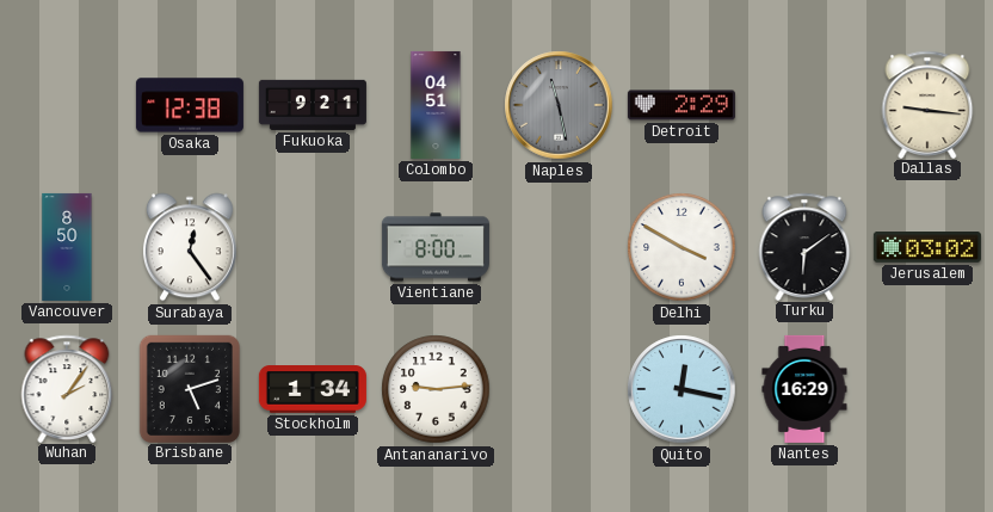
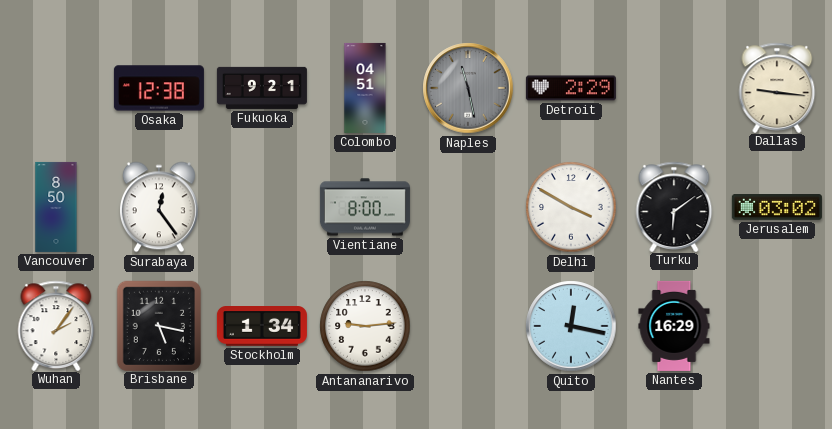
Brisbane: 5:12 -> 5:17 (158, 325)
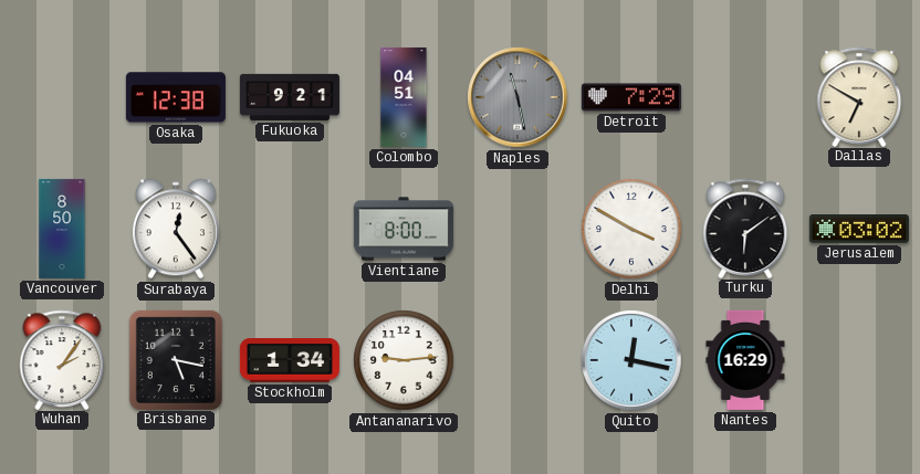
Detroit: 2:29 -> 7:29 (631, 97)
Dallas: 9:16 -> 6:50 (859, 96)
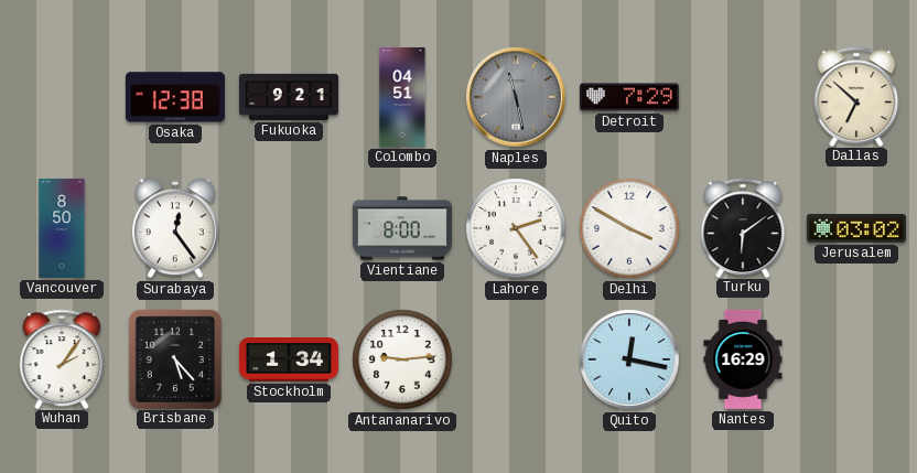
Dallas: 6:50 -> 6:52 (856, 96)
Lahore: none -> 2:24 (516, 228)
Brisbane: 5:17 -> 5:23 (174, 358)
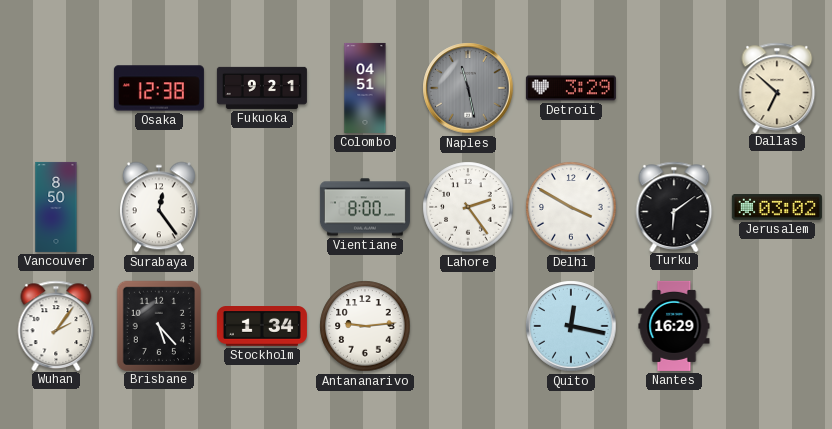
Detroit: 7:29 -> 3:29 (571, 88)
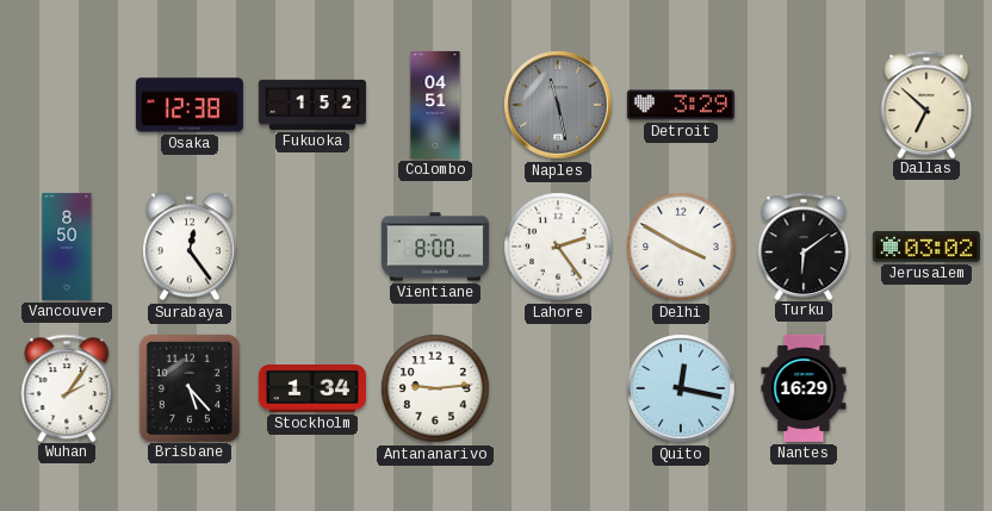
Fukuoka: 9:21 -> 1:52 (312, 105)
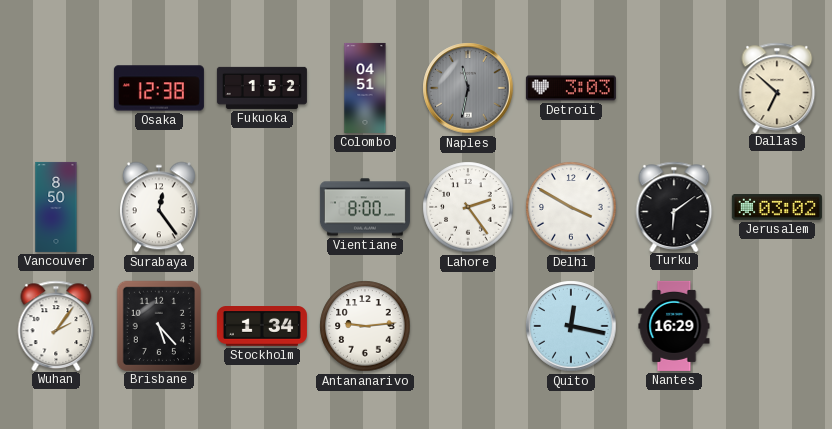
Naples: 11:28 -> 11:32 (468, 88)
Detroit: 3:29 -> 3:03 (571, 88)
